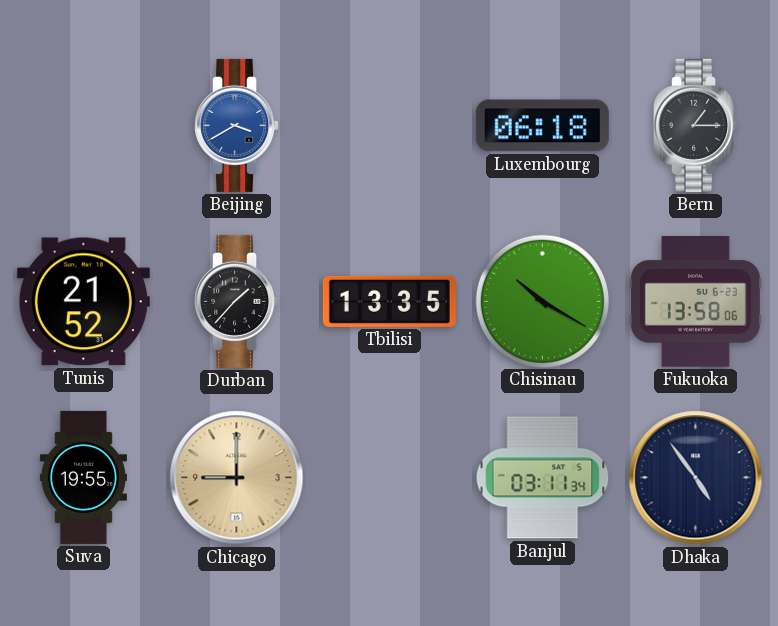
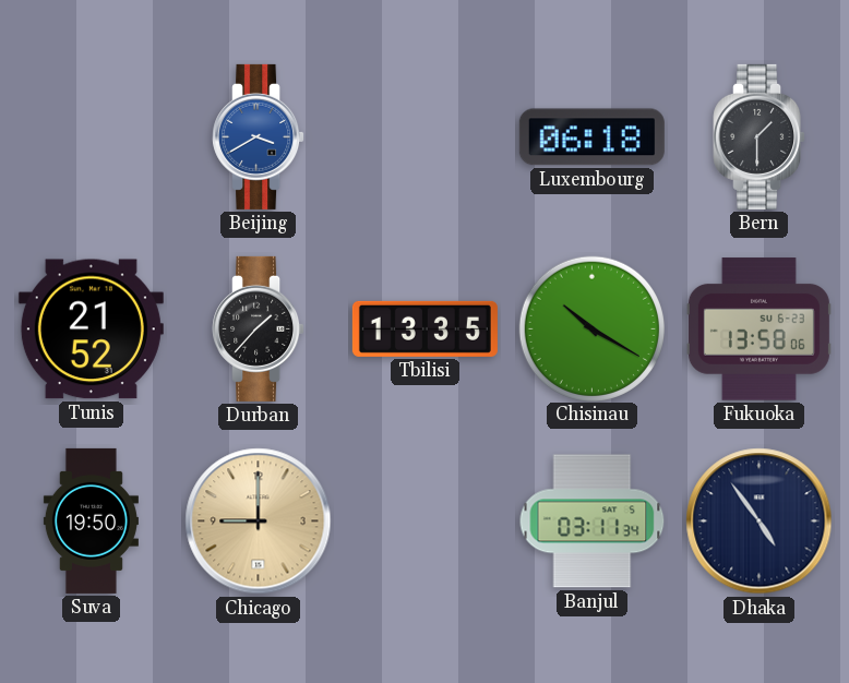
Bern: 1:15 -> 1:30 (760, 136)
Suva: 19:55 -> 19:50 (91, 520)
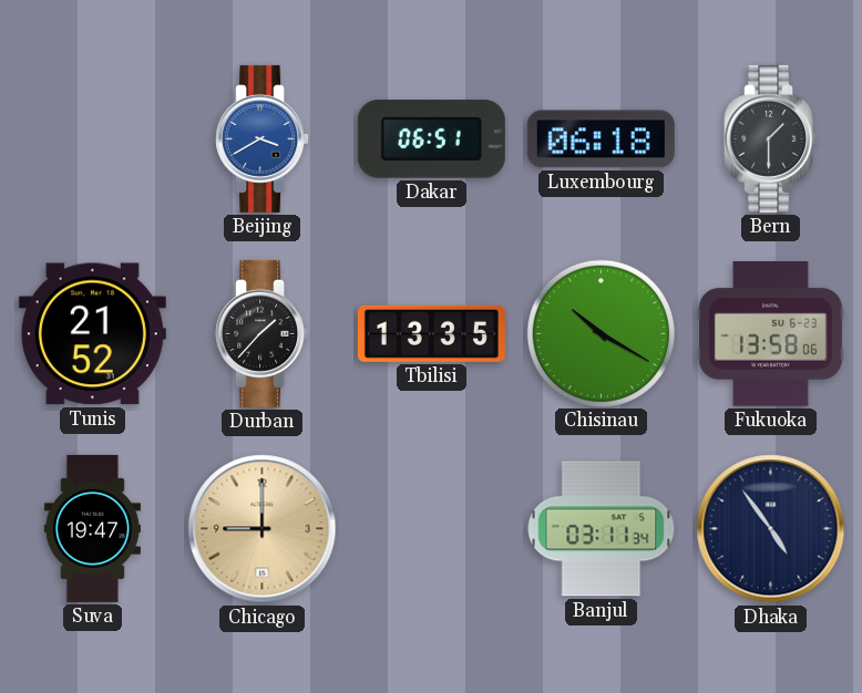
Dakar: none -> 06:51 (431, 139)
Suva: 19:50 -> 19:47 (92, 528)
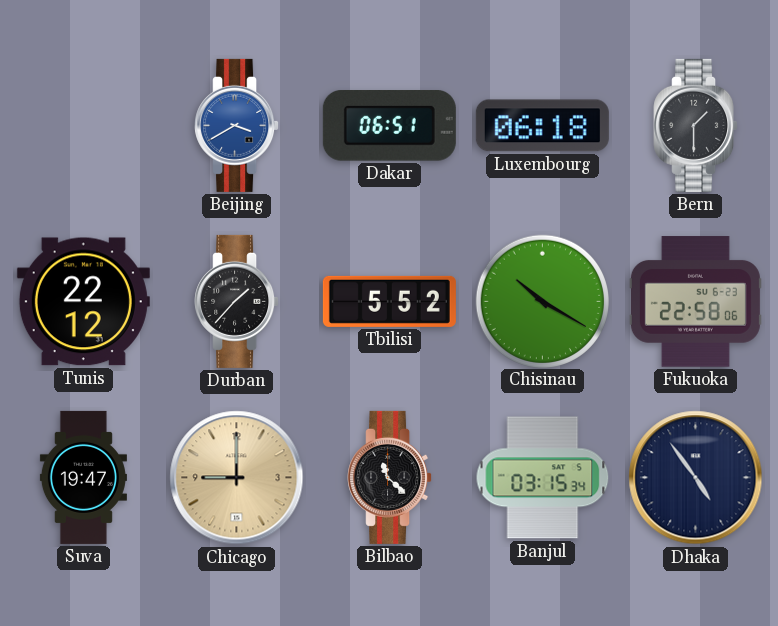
Tunis: 21:52 -> 22:12 (83, 302)
Tbilisi: 13:35 -> 5:52 (389, 301)
Fukuoka: 13:58 -> 22:58 (695, 302)
Bilbao: none -> 11:22 (390, 477)
Banjul: 03:11 -> 03:15 (543, 478)
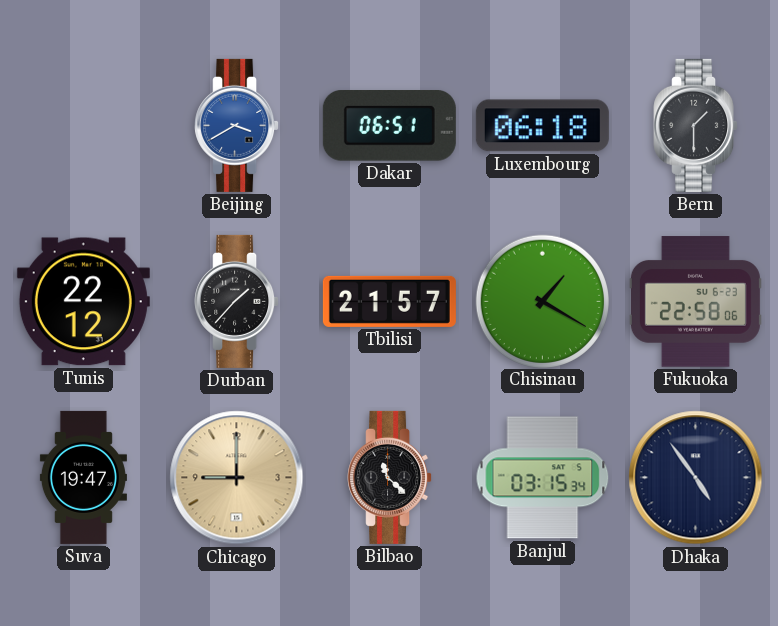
Tbilisi: 5:52 -> 21:57 (389, 301)
Chisinau: 10:20 -> 1:20 (542, 301)
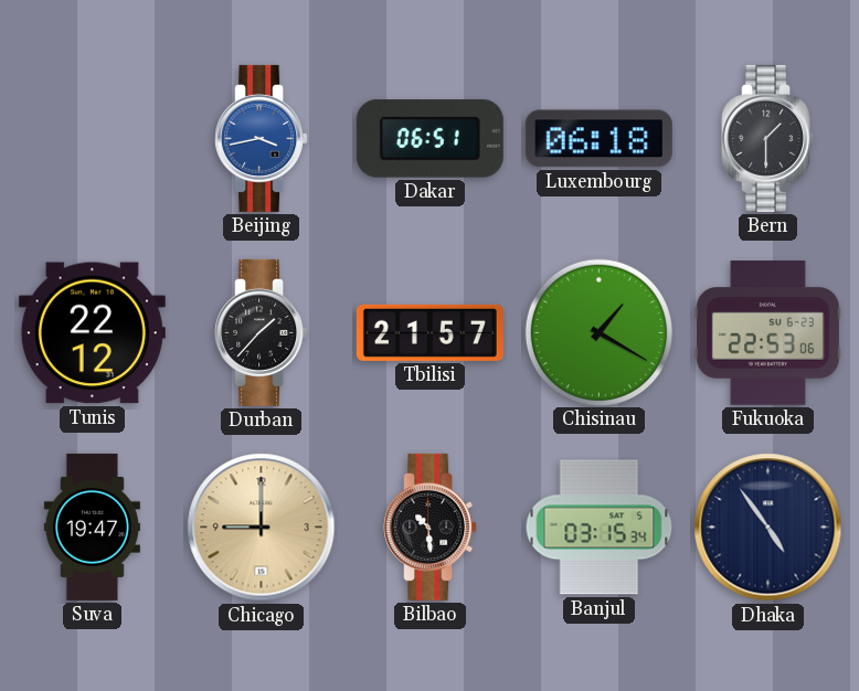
Beijing: 3:40 -> 3:43 (262, 138)
Fukuoka: 22:58 -> 22:53 (767, 333)
Bilbao: 11:22 -> 10:29 (431, 527)
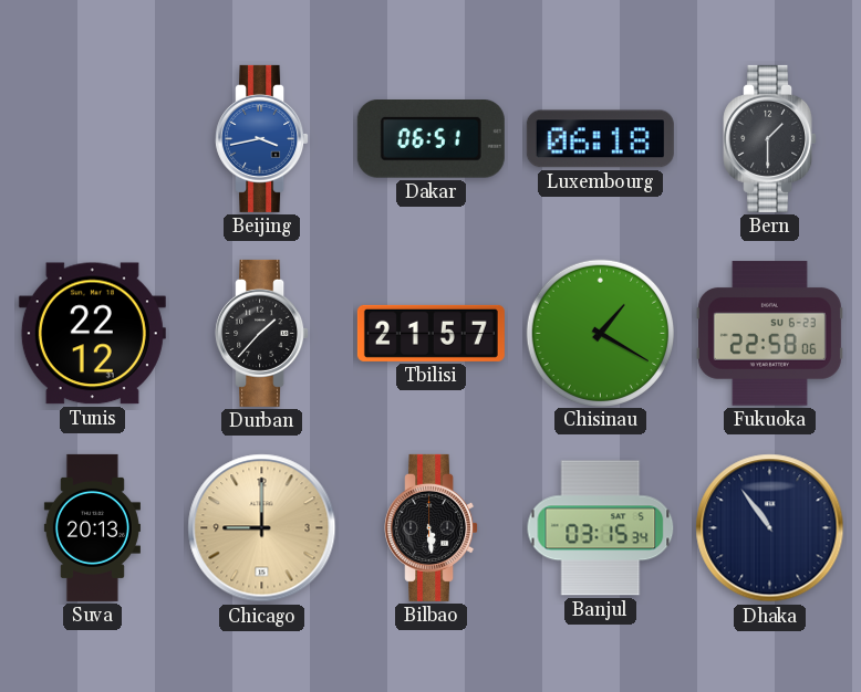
Fukuoka: 22:53 -> 22:58 (769, 334)
Suva: 19:47 -> 20:13 (92, 527)
Bilbao: 10:29 -> 5:29 (432, 527)
Dhaka: 4:54 -> 10:54 (770, 528)
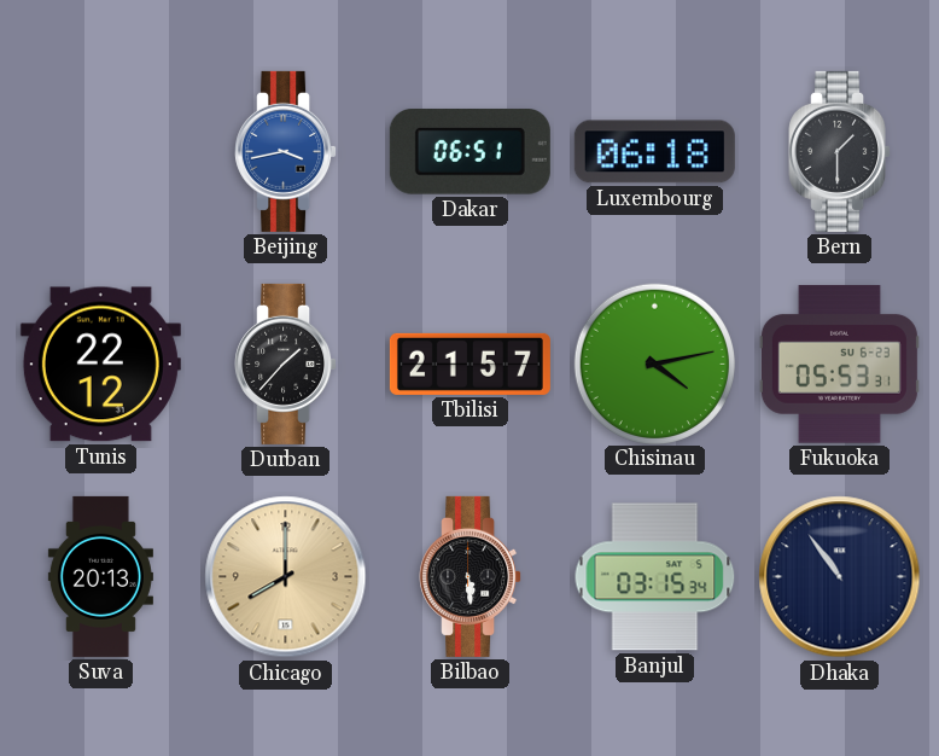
Chisinau: 1:20 -> 4:13 (654, 364)
Fukuoka: 22:58 -> 05:53 (839, 365)
Chicago: 9:00 -> 8:00 (286, 577)
